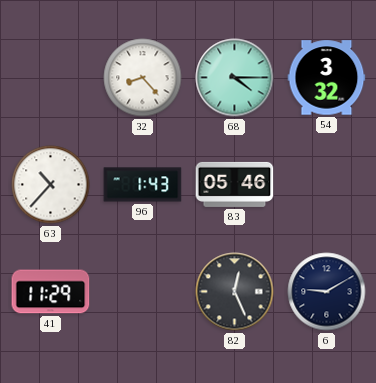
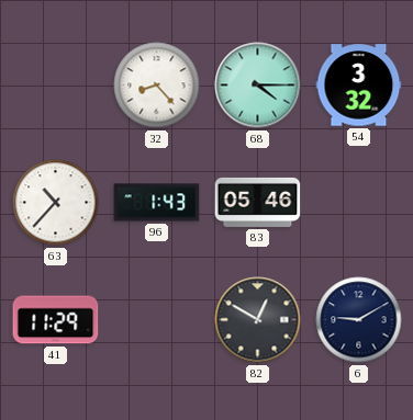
82: 12:26 -> 12:50 (258, 320)
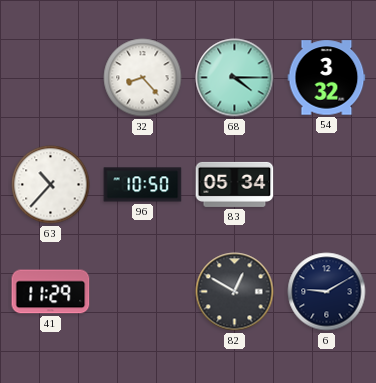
96: 1:43 -> 10:50 (143, 185)
83: 05:46 -> 05:34 (235, 184)
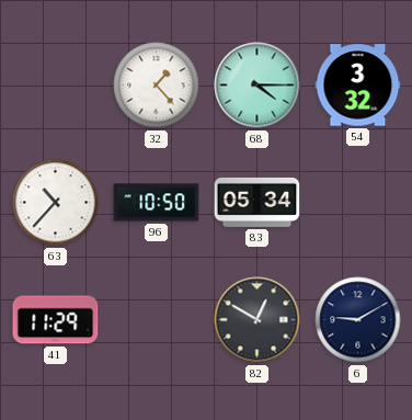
32: 8:23 -> 1:23 (157, 86)
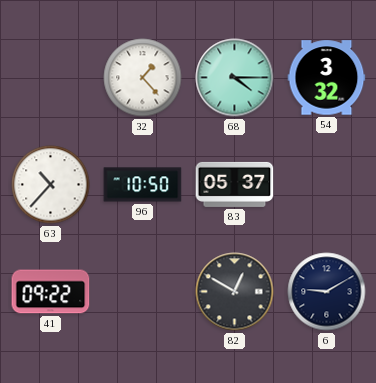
83: 05:34 -> 05:37 (235, 184)
41: 11:29 -> 09:22 (51, 292)
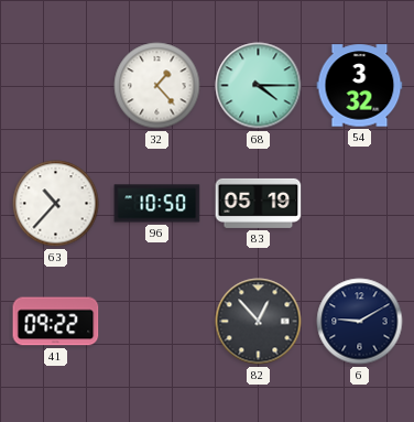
83: 05:37 -> 05:19 (259, 203)
82: 12:50 -> 12:53 (259, 322)
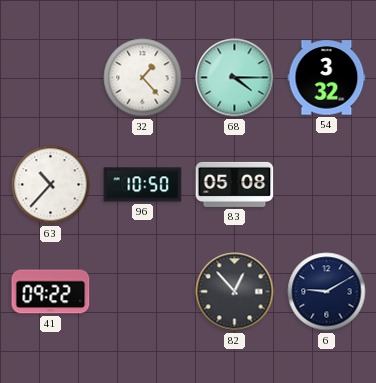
83: 05:19 -> 05:08 (235, 184)
